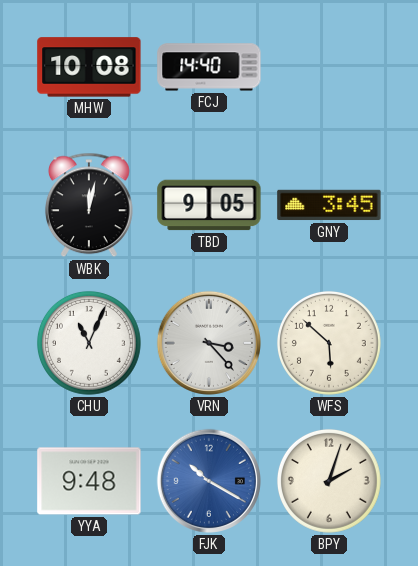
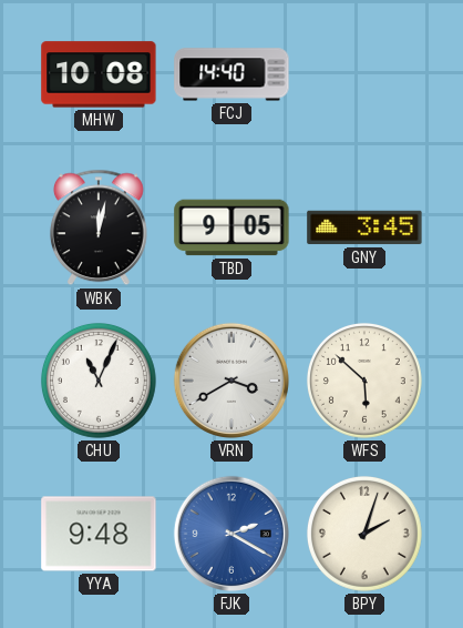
VRN: 3:23 -> 3:40 (231, 381)
FJK: 10:20 -> 2:20 (231, 534)
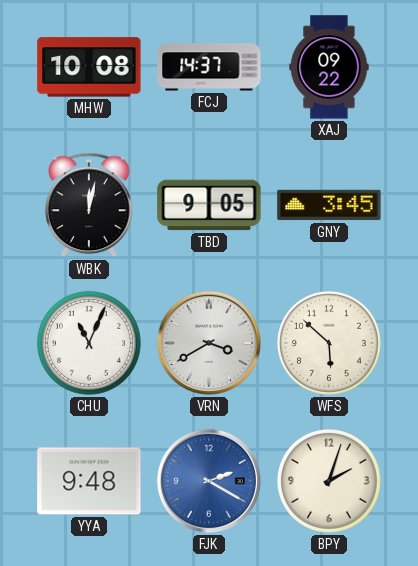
FCJ: 14:40 -> 14:37 (209, 67)
XAJ: none -> 09:22 (329, 67)
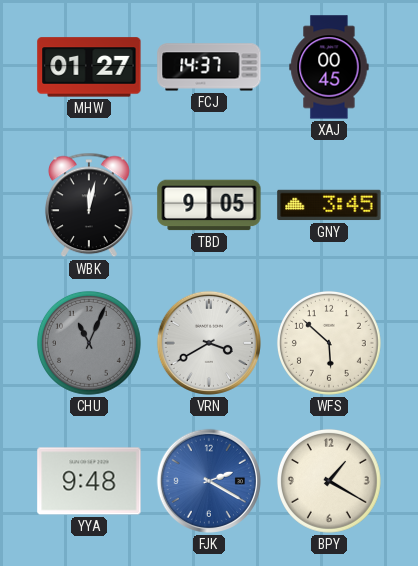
MHW: 10:08 -> 01:27 (89, 67)
XAJ: 09:22 -> 00:45 (329, 67)
CHU dial: white -> grey (89, 343)
BPY: 2:03 -> 1:20 (329, 481)
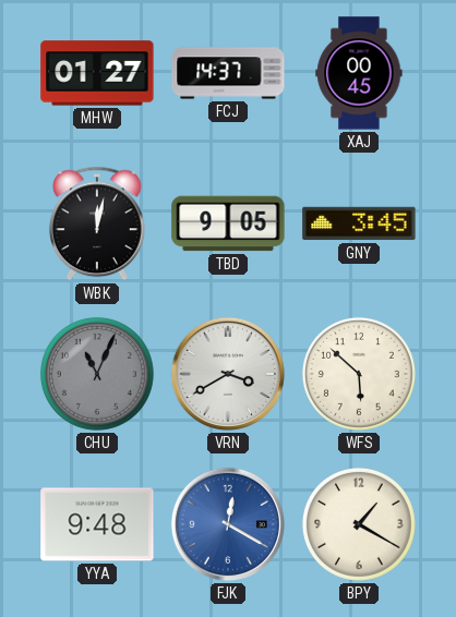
FJK: 2:20 -> 12:20 (228, 524)
